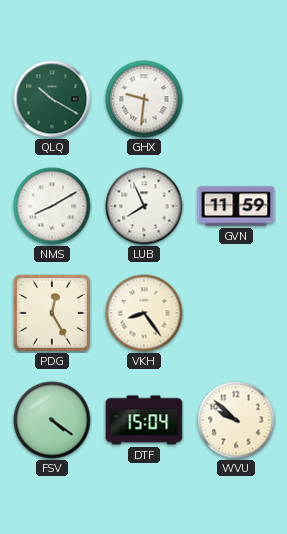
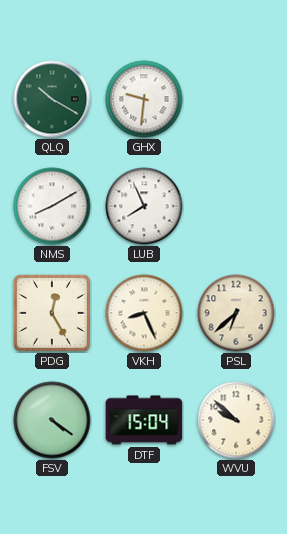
GVN: 11:59 -> none (236, 206)
VKH: 8:24 -> 8:26 (144, 313)
PSL: none -> 6:38 (236, 313)
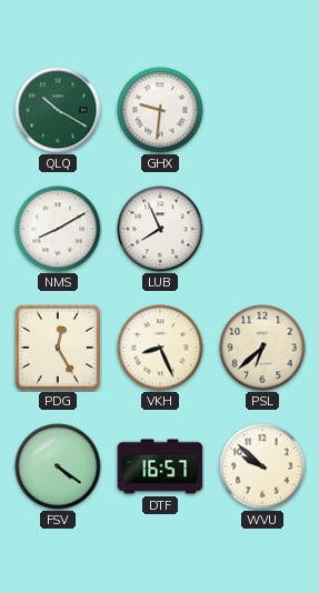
DTF: 15:04 -> 16:57 (160, 466)
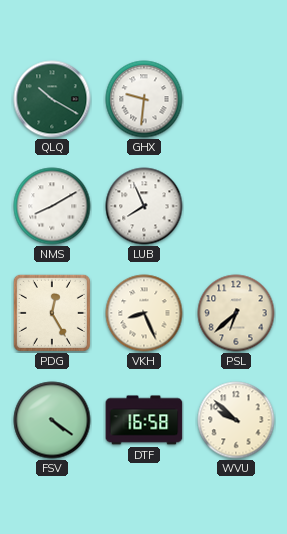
DTF: 16:57 -> 16:58 (144, 420)
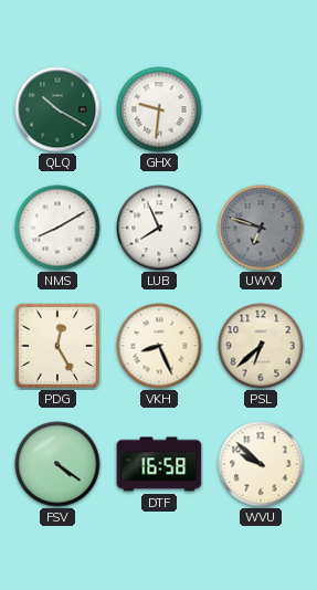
UWV: none -> 6:48 (261, 228)
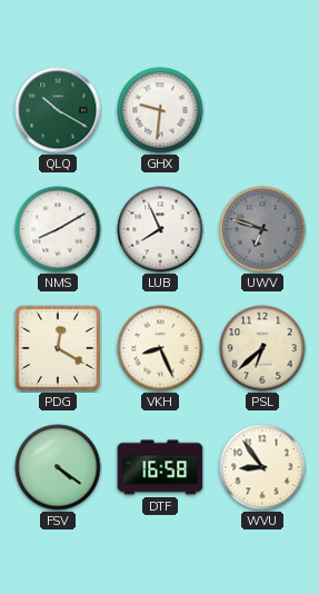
PDG: 12:25 -> 12:20 (58, 348)
WVU: 9:52 -> 8:54 (262, 467)
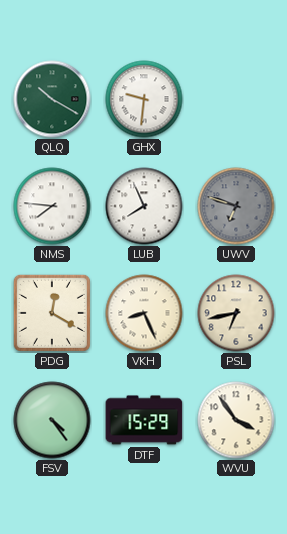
NMS: 8:10 -> 7:46 (52, 206)
PSL: 6:38 -> 6:43 (236, 313)
FSV: 4:21 -> 4:24 (52, 420)
DTF: 16:58 -> 15:29 (144, 420)
WVU: 8:54 -> 3:54 (236, 420)
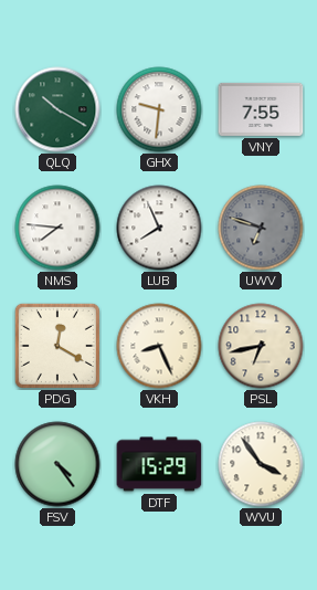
VNY: none -> 7:55 (261, 109)
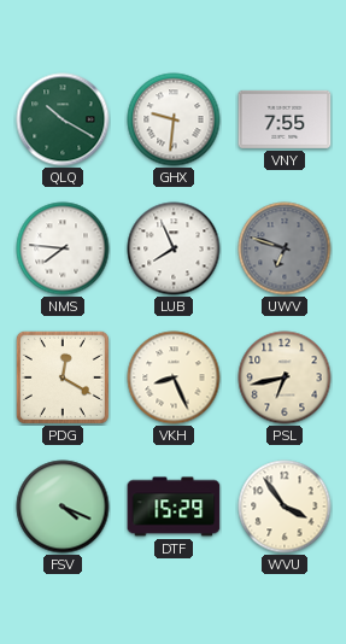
FSV: 4:24 -> 4:19 (63, 507)
